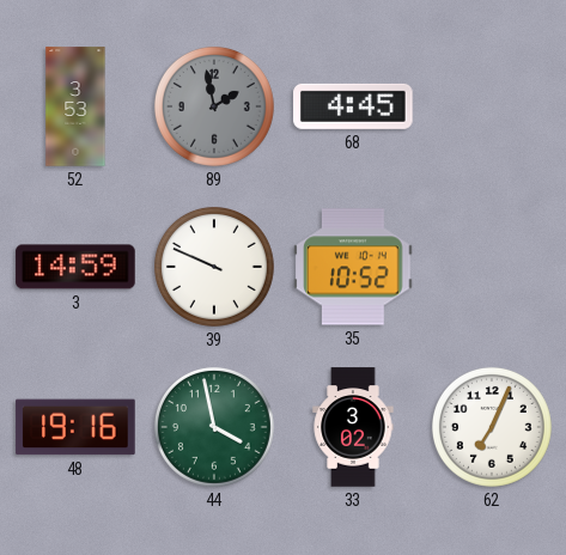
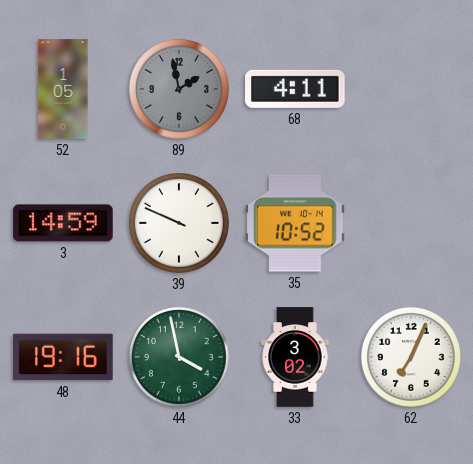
52: 3:53 -> 1:05 (63, 89)
68: 4:45 -> 4:11 (295, 89)
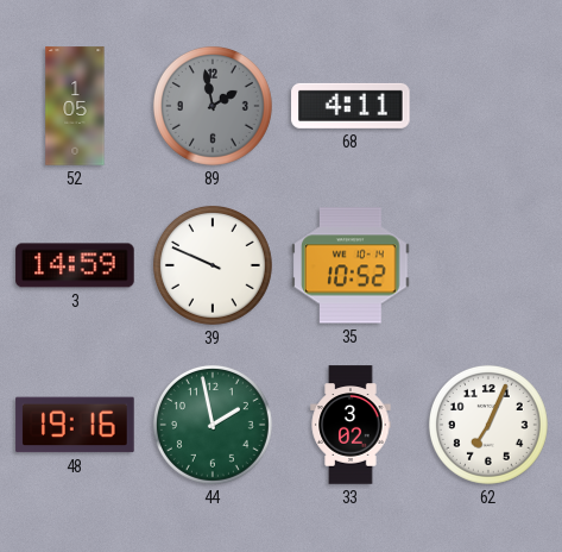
44: 3:58 -> 1:58 (213, 425)
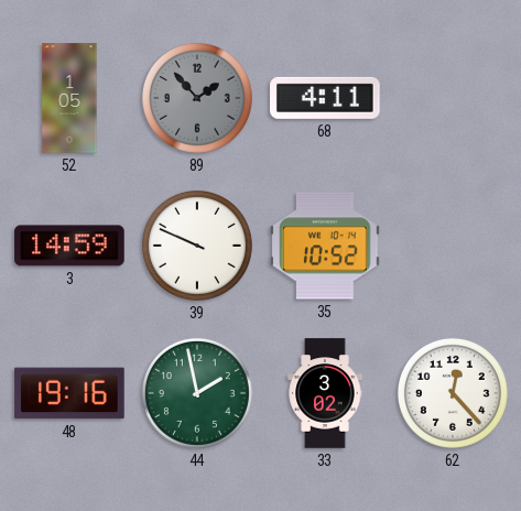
89: 1:58 -> 1:53 (197, 98)
62: 7:04 -> 12:23 (453, 393)
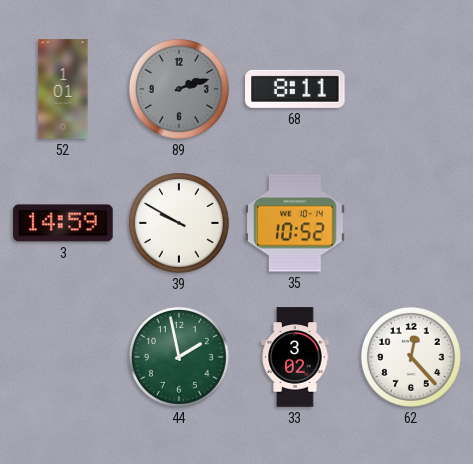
52: 1:05 -> 1:01 (63, 89)
89: 1:53 -> 2:12 (179, 89)
68: 4:11 -> 8:11 (295, 89)
39: 9:49 -> 9:50 (179, 223)
48: 19:16 -> none (69, 393)
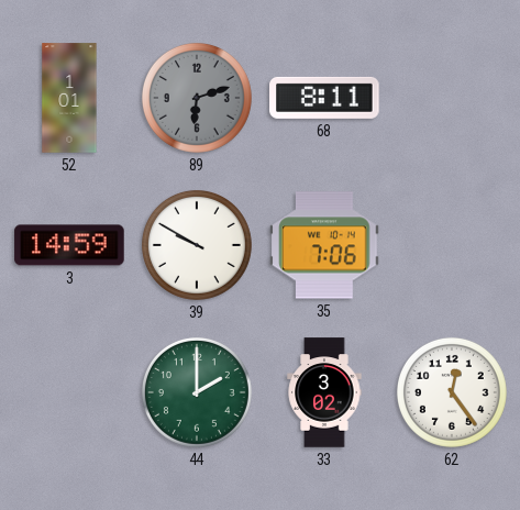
89: 2:12 -> 6:12 (197, 98)
35: 10:52 -> 7:06 (324, 245)
44: 1:58 -> 2:00 (197, 392)
62: 12:23 -> 12:24 (452, 392)
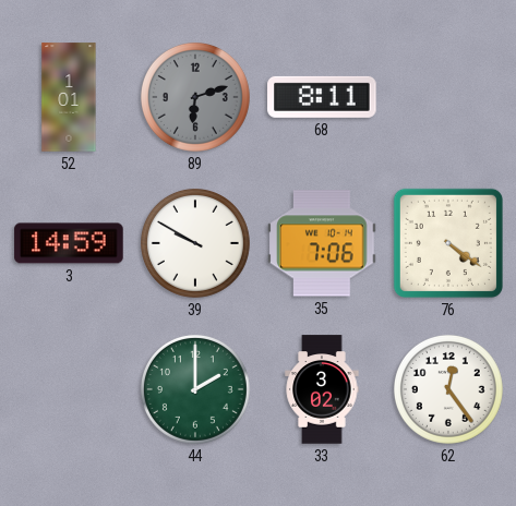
76: none -> 4:21 (448, 243)
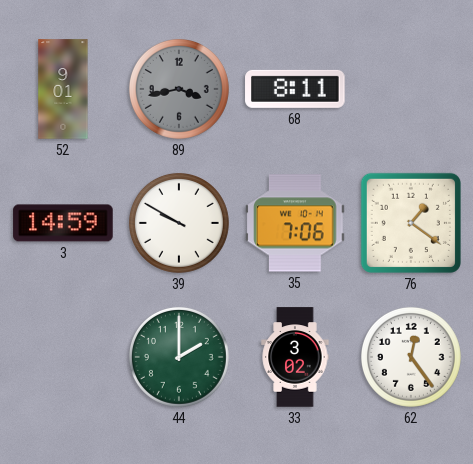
52: 1:01 -> 9:01 (63, 89)
89: 6:12 -> 3:43 (179, 89)
76: 4:21 -> 1:21 (411, 223)
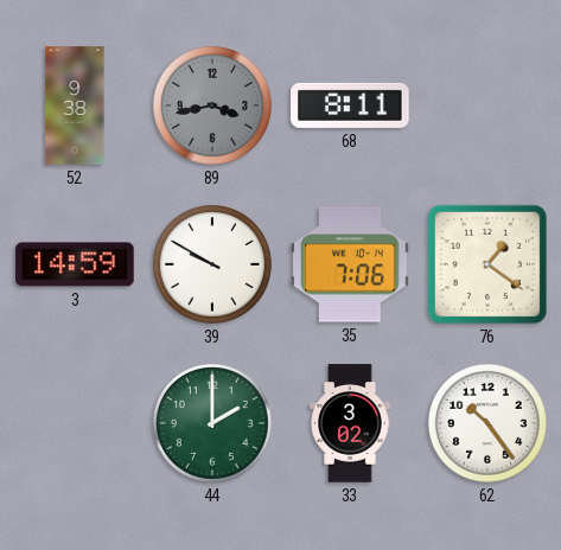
52: 9:01 -> 9:38 (75, 105)
62: 12:24 -> 10:24 (487, 423)
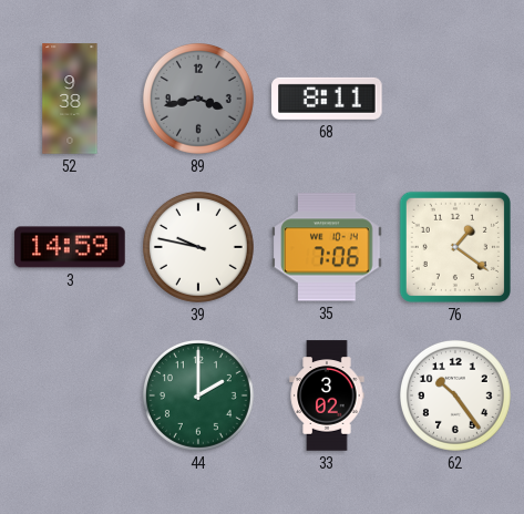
39: 9:50 -> 9:47 (198, 247)
